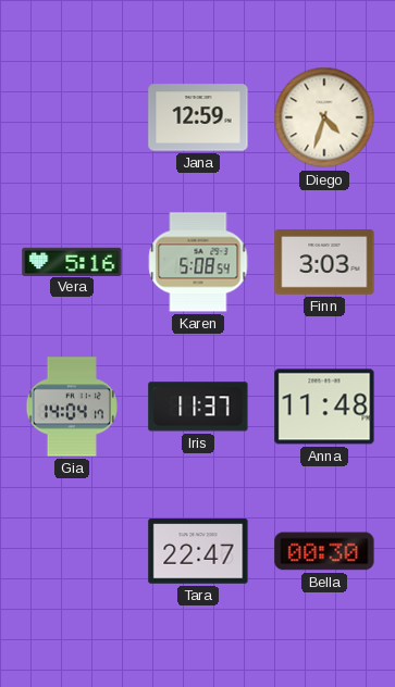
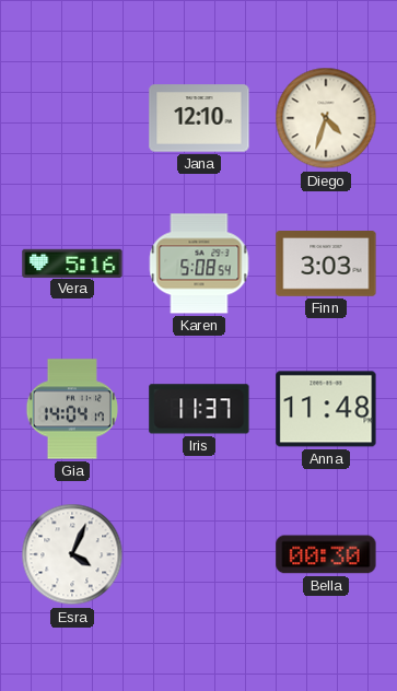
Jana: 12:59 -> 12:10 (199, 118)
Esra: none -> 4:04 (72, 554)
Tara: 22:47 -> none (198, 551)
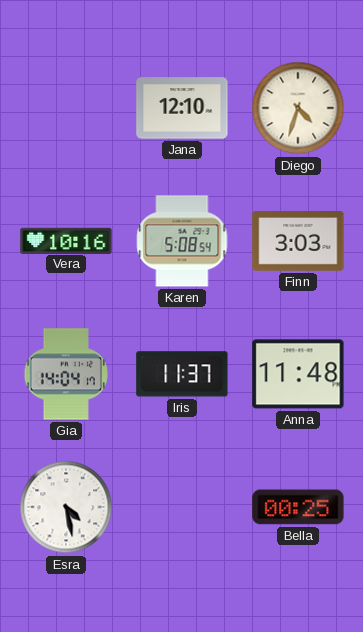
Vera: 5:16 -> 10:16 (66, 240)
Esra: 4:04 -> 4:28 (66, 507)
Bella: 00:30 -> 00:25 (298, 507)
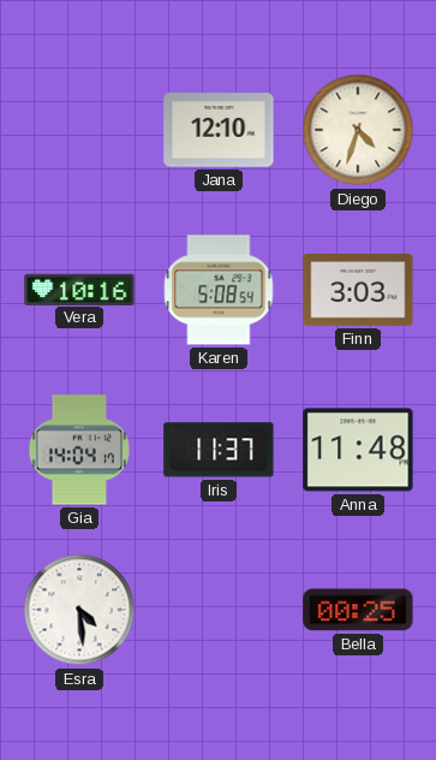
Esra: 4:28 -> 4:29 (79, 610)
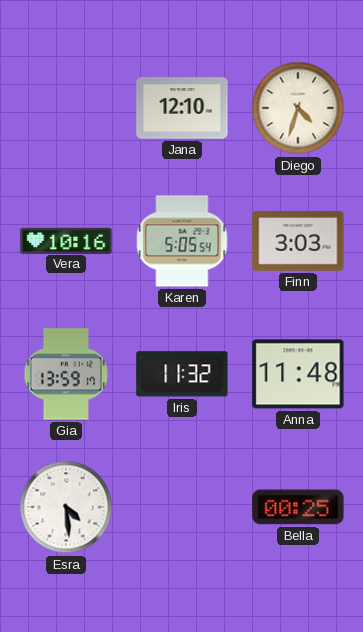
Karen: 5:08 -> 5:05 (182, 241)
Gia: 14:04 -> 13:59 (65, 374)
Iris: 11:37 -> 11:32 (182, 374)
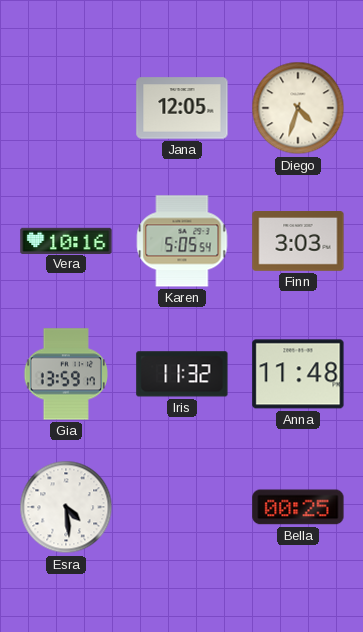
Jana: 12:10 -> 12:05 (182, 108)
